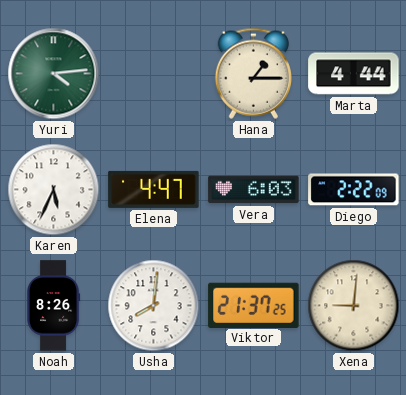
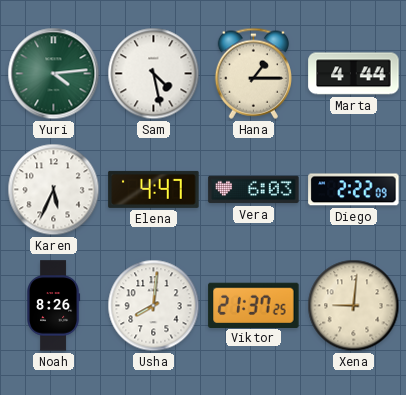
Sam: none -> 4:28 (154, 74)
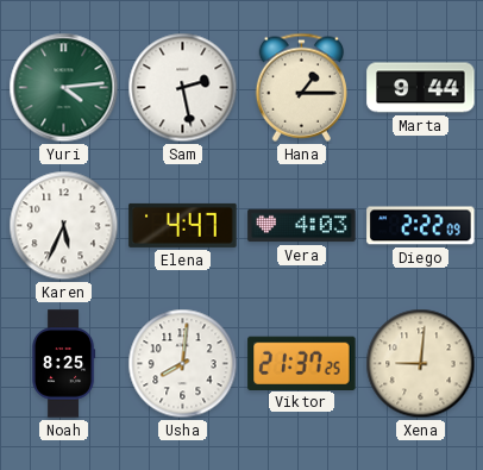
Sam: 4:28 -> 2:28 (183, 88)
Marta: 4:44 -> 9:44 (421, 88)
Vera: 6:03 -> 4:03 (302, 226)
Noah: 8:26 -> 8:25 (64, 364)
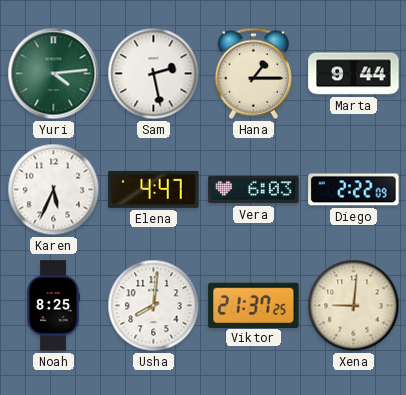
Vera: 4:03 -> 6:03 (254, 190)
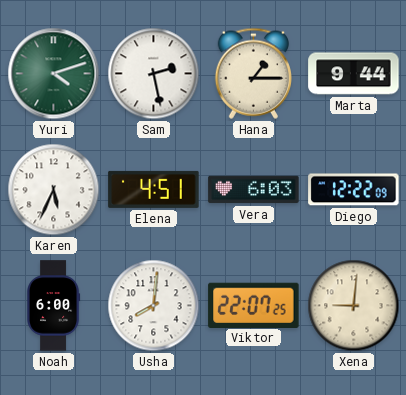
Yuri: 4:14 -> 4:12 (54, 74)
Elena: 4:47 -> 4:51 (154, 189)
Diego: 2:22 -> 12:22 (354, 190)
Noah: 8:25 -> 6:00 (54, 306)
Viktor: 21:37 -> 22:07 (254, 305)
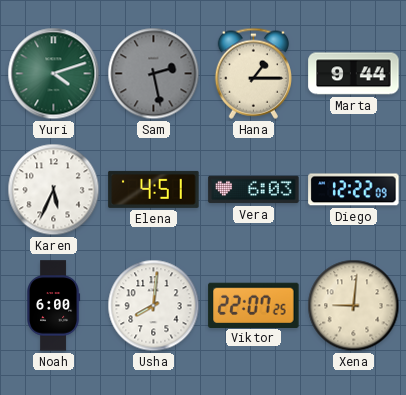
Sam dial: white -> grey (154, 74)
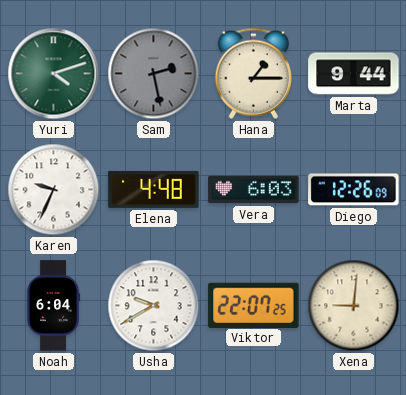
Karen: 5:34 -> 9:34 (54, 190)
Elena: 4:51 -> 4:48 (154, 189)
Diego: 12:22 -> 12:26 (354, 190)
Noah: 6:00 -> 6:04 (54, 306)
Usha: 8:01 -> 9:40 (154, 306)
